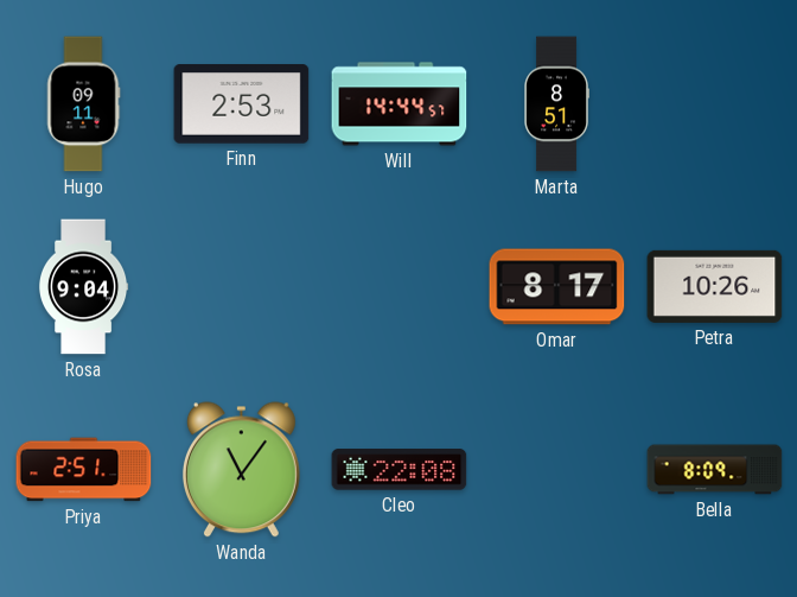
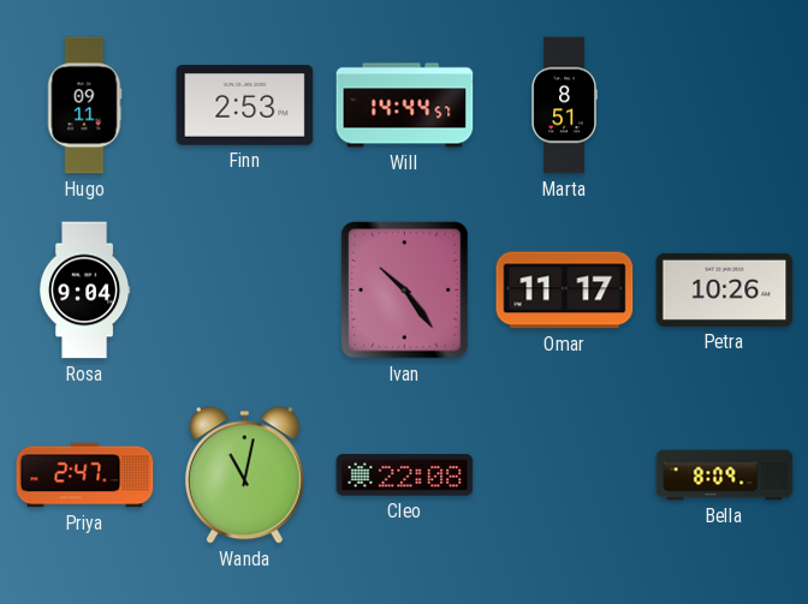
Ivan: none -> 10:24 (405, 291)
Omar: 8:17 -> 11:17 (565, 291)
Priya: 2:51 -> 2:47 (85, 476)
Wanda: 11:06 -> 11:02 (244, 476)
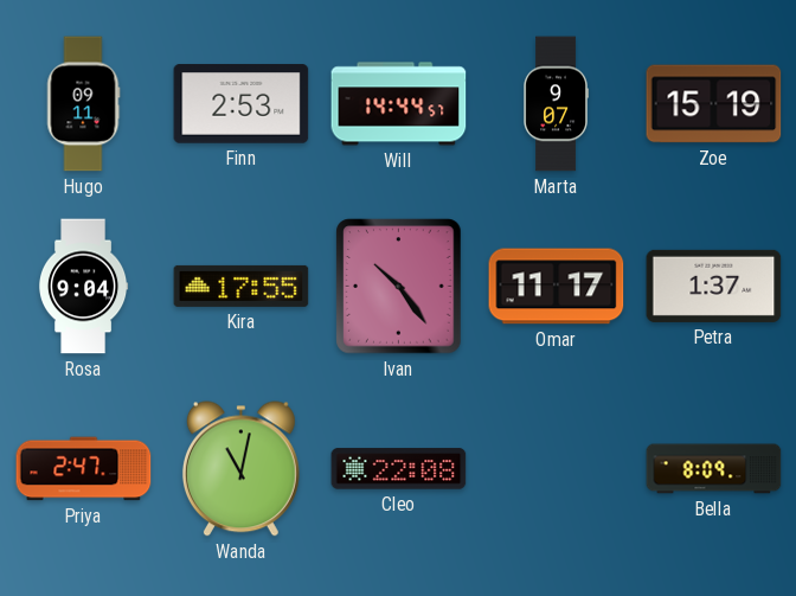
Marta: 8:51 -> 9:07 (556, 104)
Zoe: none -> 15:19 (714, 104)
Kira: none -> 17:55 (242, 286)
Petra: 10:26 -> 1:37 (714, 286)
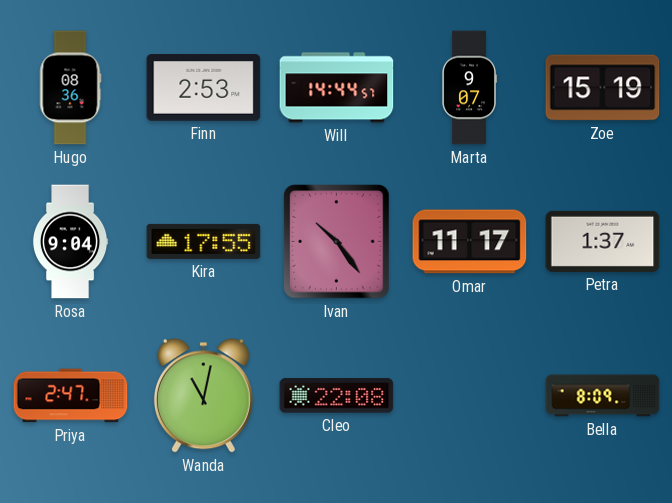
Hugo: 09:11 -> 08:36 (70, 88)
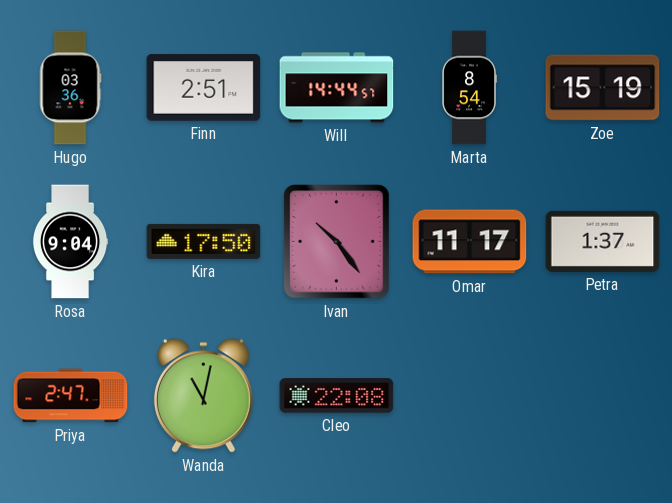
Hugo: 08:36 -> 03:36 (70, 88)
Finn: 2:53 -> 2:51 (204, 88)
Marta: 9:07 -> 8:54 (469, 88)
Kira: 17:55 -> 17:50 (204, 241)
Bella: 8:09 -> none (603, 396)
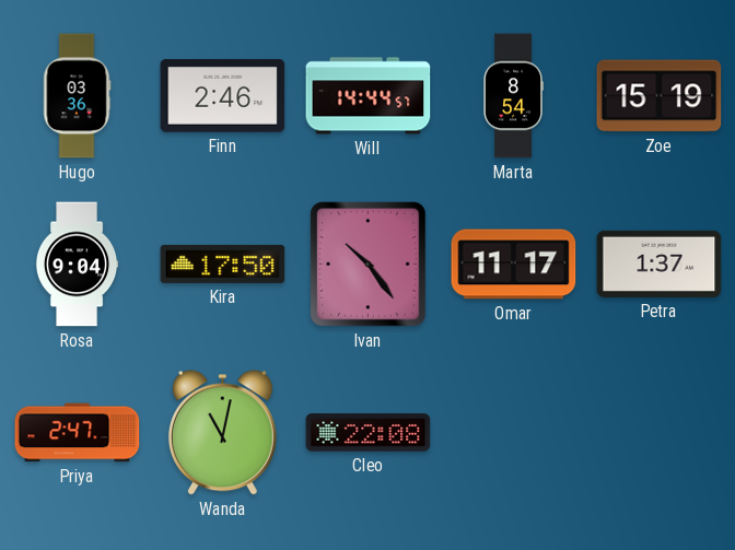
Finn: 2:51 -> 2:46 (223, 96)
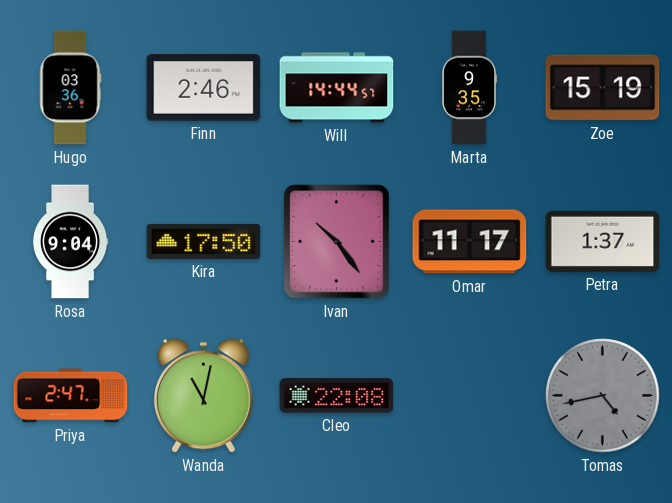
Marta: 8:54 -> 9:35 (469, 88)
Tomas: none -> 4:43 (603, 396)
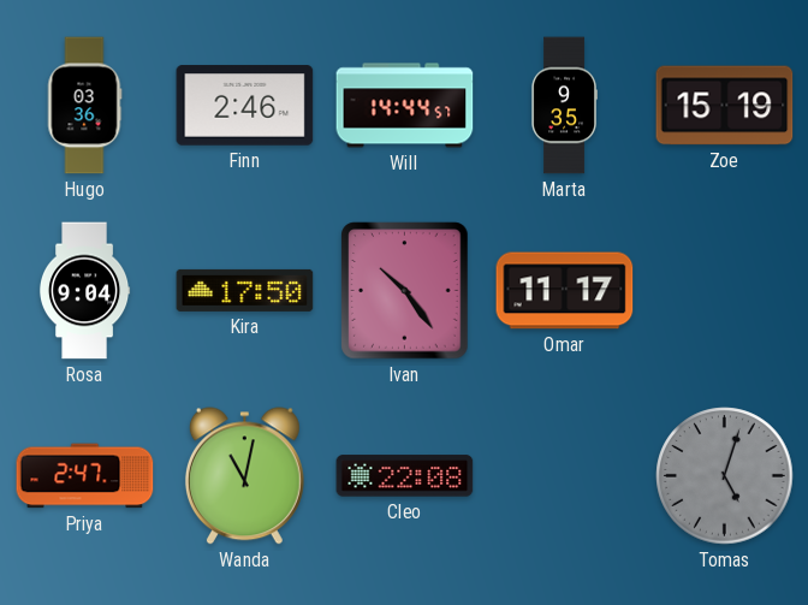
Petra: 1:37 -> none (603, 241)
Tomas: 4:43 -> 5:03 (725, 476)
